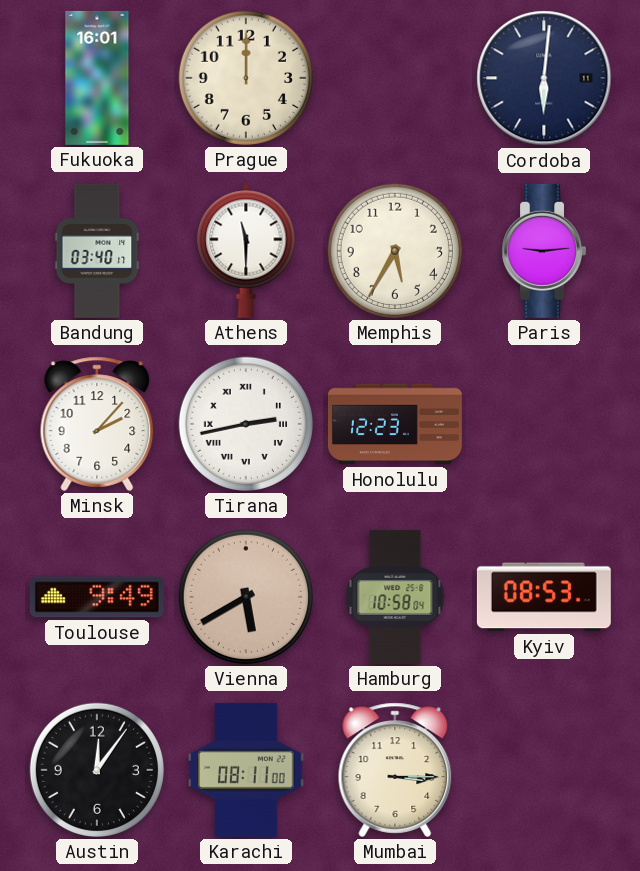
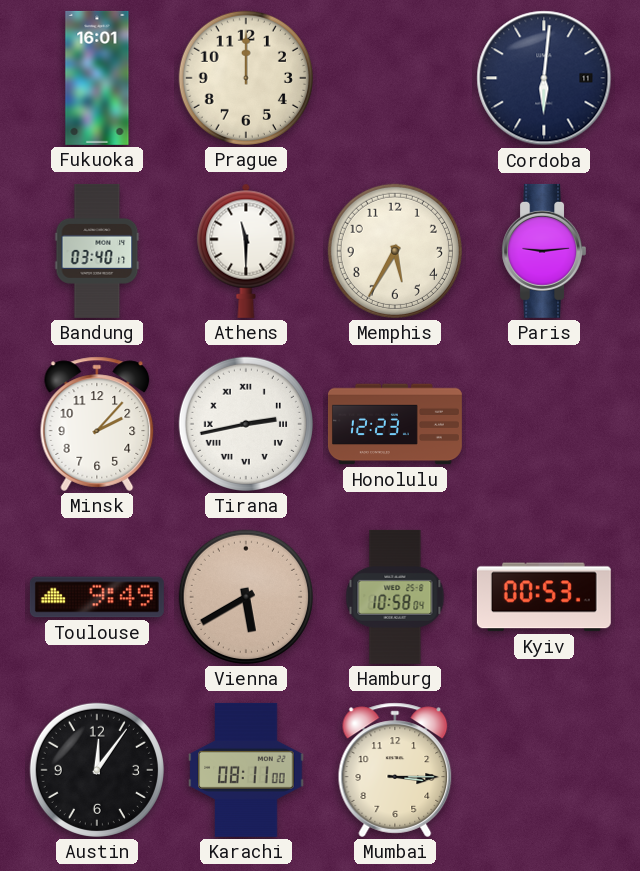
Kyiv: 08:53 -> 00:53 (544, 597)
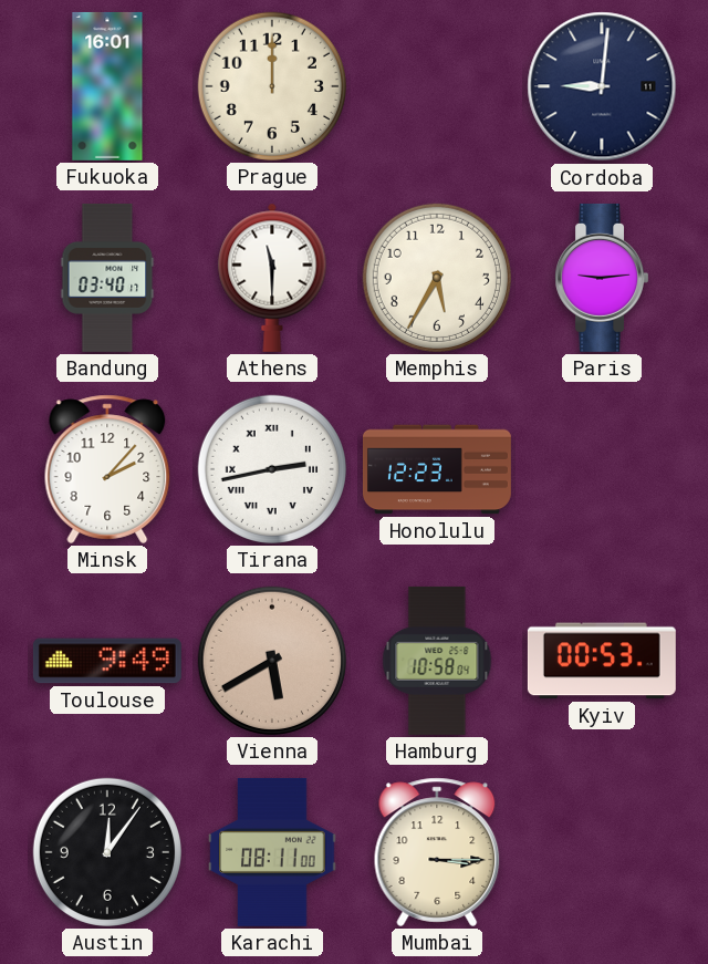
Cordoba: 6:01 -> 9:01 (602, 86)
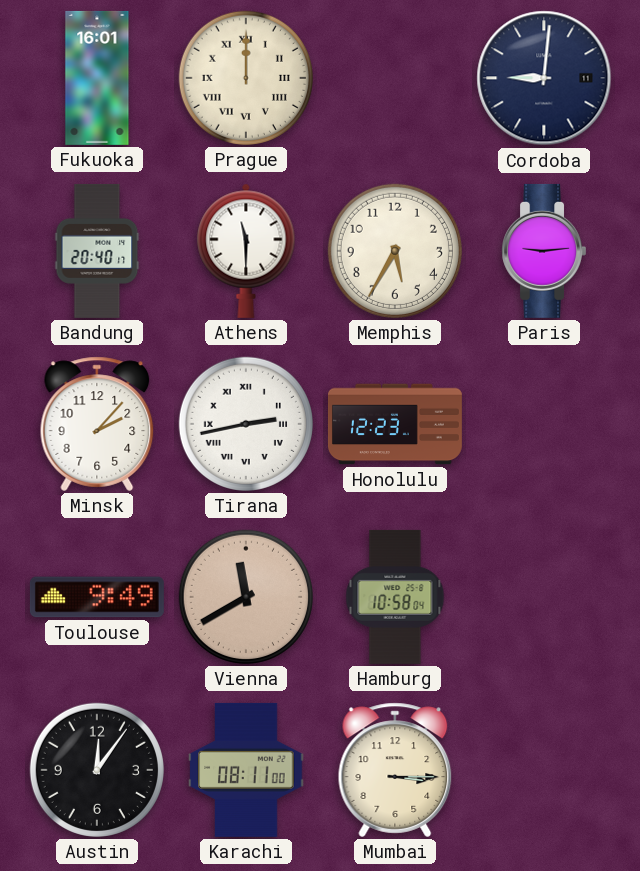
Prague numerals: Arabic -> Roman (246, 78)
Bandung: 03:40 -> 20:40 (97, 251)
Vienna: 5:40 -> 11:40 (246, 597)
Kyiv: 00:53 -> none (602, 661)
